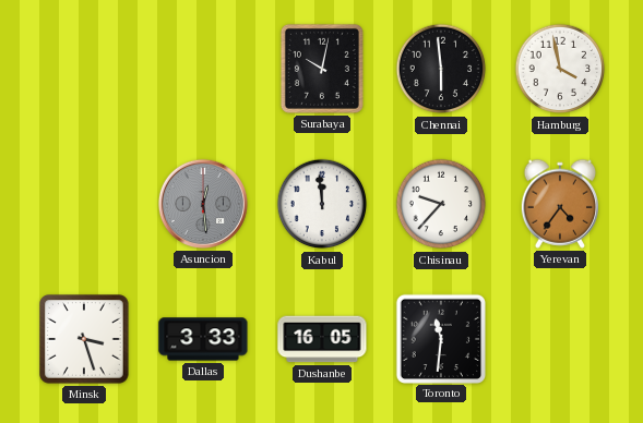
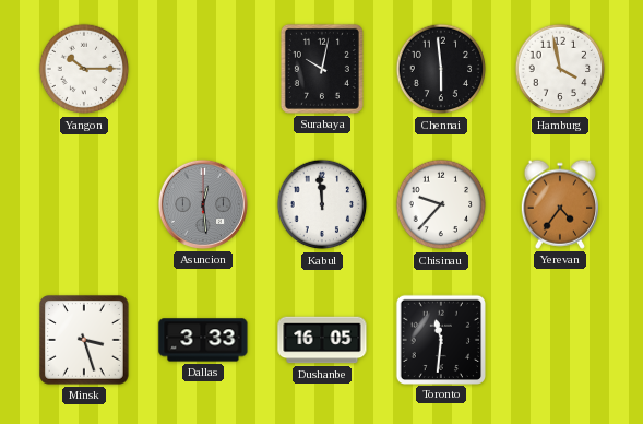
Yangon: none -> 10:15 (84, 69)
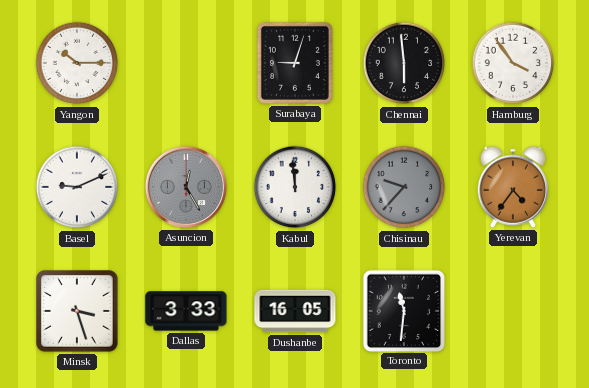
Surabaya: 10:02 -> 9:03 (295, 63)
Hamburg: 3:58 -> 3:54 (513, 63)
Basel: none -> 9:11 (77, 187)
Asuncion: 12:29 -> 12:25 (186, 187)
Chisinau dial: white -> grey (404, 187)
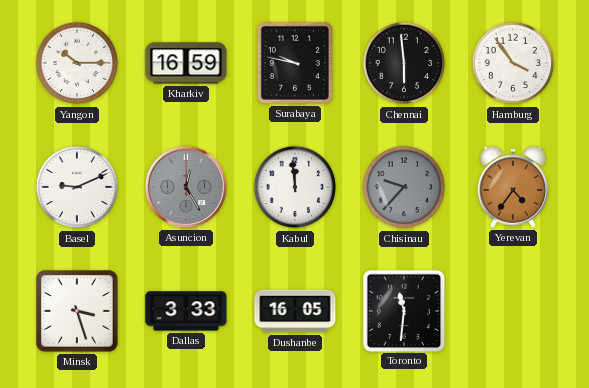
Kharkiv: none -> 16:59 (186, 63)
Surabaya: 9:03 -> 9:47 (295, 63)
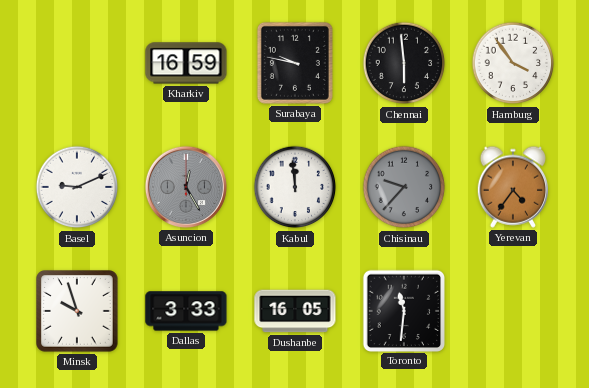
Yangon: 10:15 -> none (77, 63)
Minsk: 3:27 -> 9:57 (78, 312)
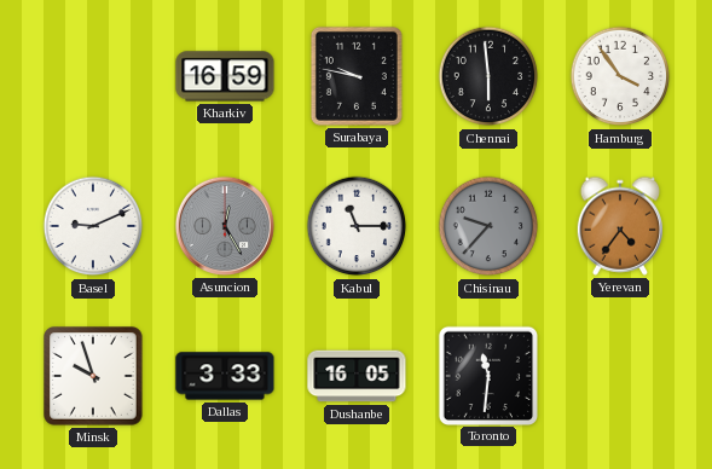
Kabul: 11:59 -> 11:15 (357, 226)
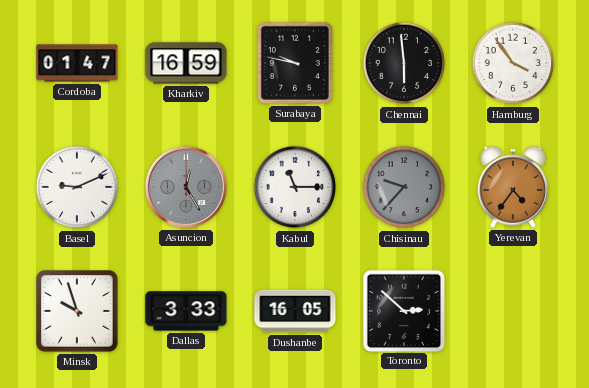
Cordoba: none -> 01:47 (77, 63)
Toronto: 11:31 -> 2:52 (403, 310)
